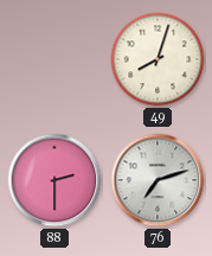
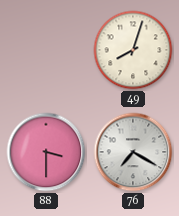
88: 2:30 -> 3:30 (46, 152)
76: 7:12 -> 7:20 (133, 152)
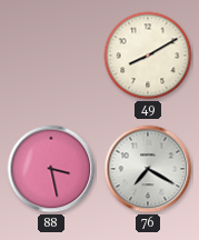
49: 8:03 -> 8:10 (148, 56)
88: 3:30 -> 3:28 (51, 169)
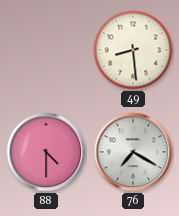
49: 8:10 -> 8:29 (133, 50)
88: 3:28 -> 4:30 (46, 152)
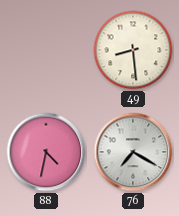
88: 4:30 -> 4:32 (46, 152)
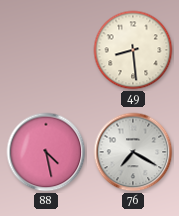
88: 4:32 -> 4:28 (46, 152)
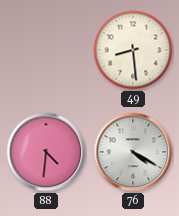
88: 4:28 -> 4:31 (46, 152)
76: 7:20 -> 4:20 (133, 152)
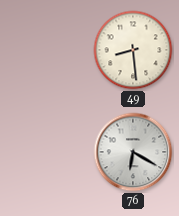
88: 4:31 -> none (46, 152)
76: 4:20 -> 6:20 (133, 152)
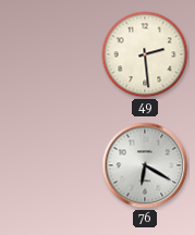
49: 8:29 -> 2:29 (145, 54)
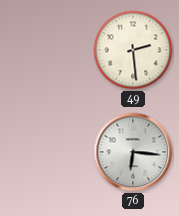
76: 6:20 -> 6:16 (133, 152)
